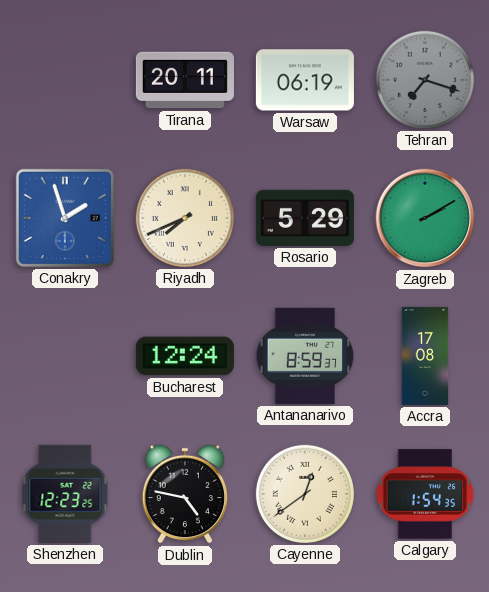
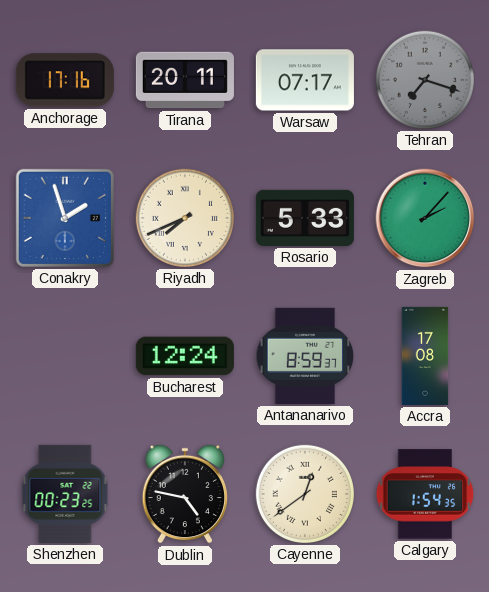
Anchorage: none -> 17:16 (65, 80)
Warsaw: 06:19 -> 07:17 (305, 80)
Rosario: 5:29 -> 5:33 (305, 218)
Zagreb: 2:10 -> 2:07 (425, 218)
Shenzhen: 12:23 -> 00:23 (65, 494)
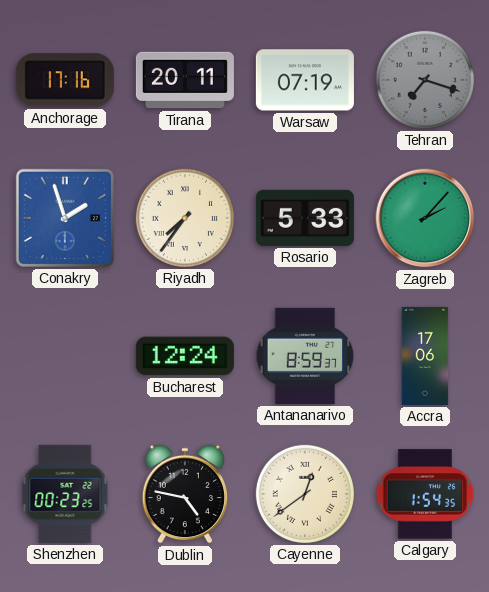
Warsaw: 07:17 -> 07:19 (305, 80)
Riyadh: 7:41 -> 7:36 (185, 218)
Accra: 17:08 -> 17:06 (425, 356)
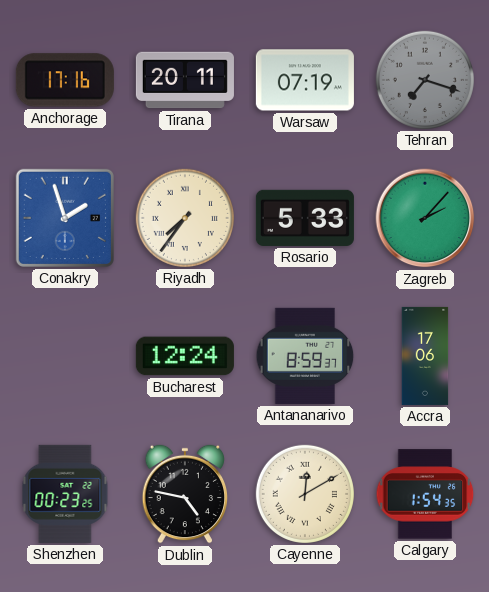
Cayenne: 12:39 -> 12:10 (305, 494)
